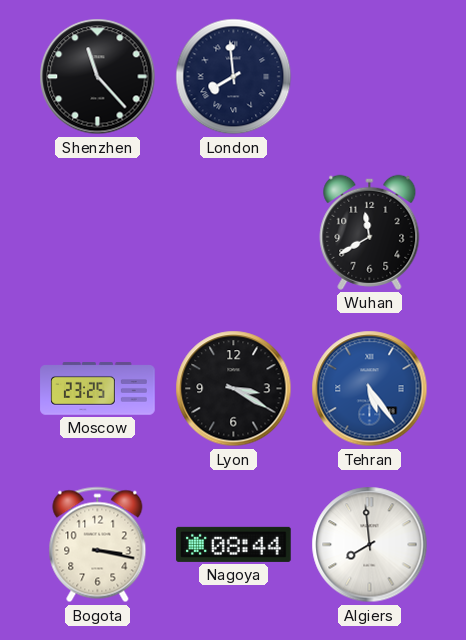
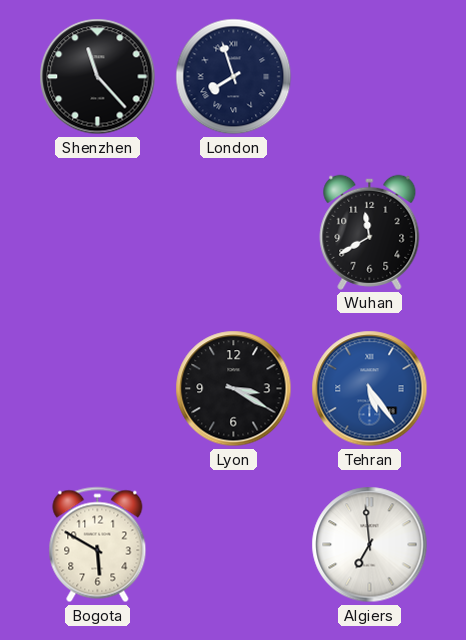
London: 7:59 -> 7:57 (234, 77)
Moscow: 23:25 -> none (98, 389)
Bogota: 3:17 -> 5:50 (98, 545)
Nagoya: 08:44 -> none (234, 544)
Algiers: 7:59 -> 6:59 (370, 545)
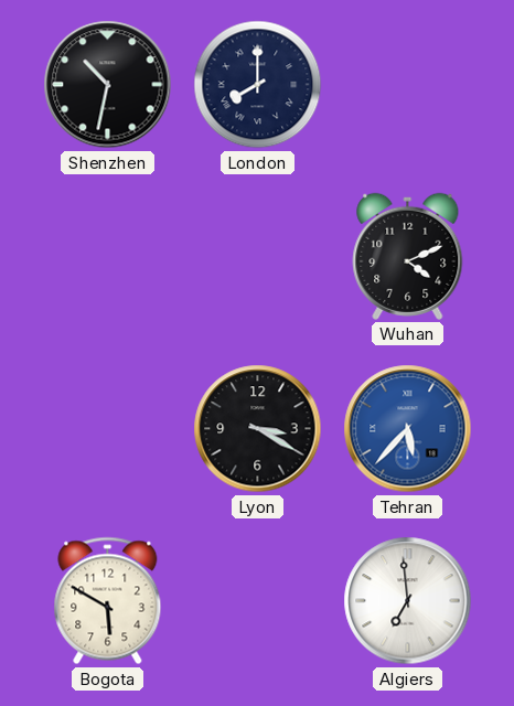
Shenzhen: 11:23 -> 10:32 (108, 85)
London: 7:57 -> 8:00 (258, 85)
Wuhan: 11:40 -> 4:11 (408, 256)
Tehran: 5:24 -> 5:37 (408, 429)
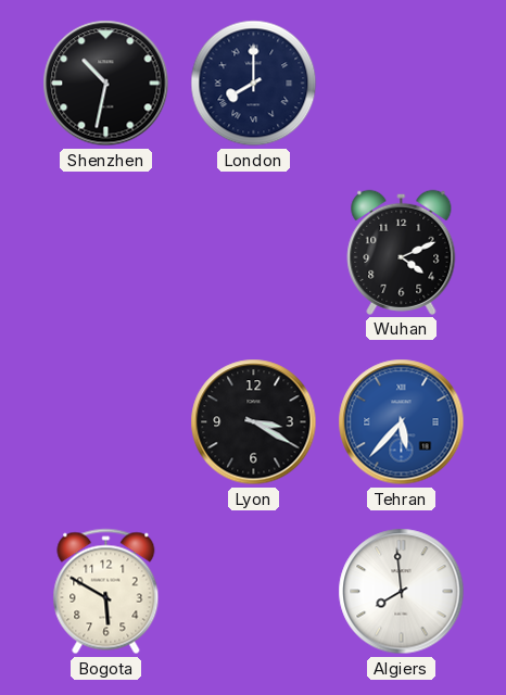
Algiers: 6:59 -> 7:59 (402, 592)
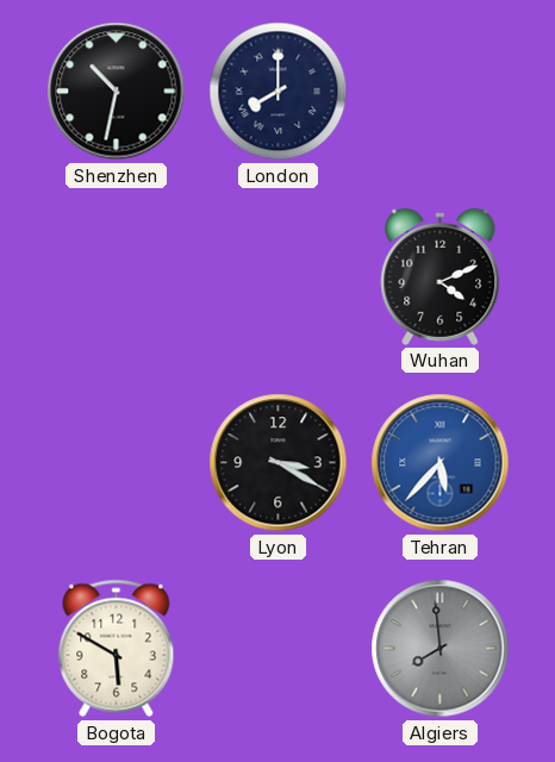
Algiers dial: white -> grey (441, 649)
